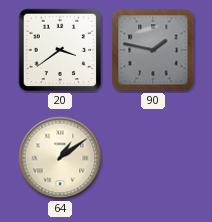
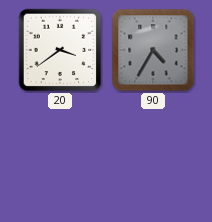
90: 1:47 -> 4:35 (153, 50)
64: 1:09 -> none (60, 158)
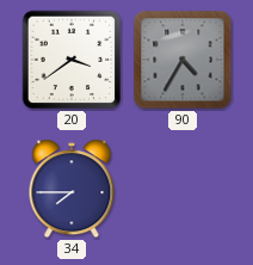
34: none -> 7:45 (72, 189)
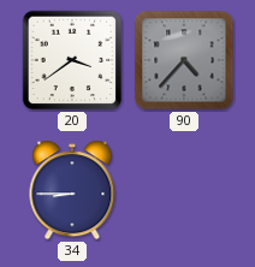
90: 4:35 -> 4:37 (184, 60)
34: 7:45 -> 8:45 (72, 190)
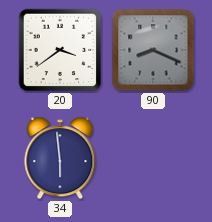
90: 4:37 -> 8:19 (153, 50)
34: 8:45 -> 5:59 (60, 158)
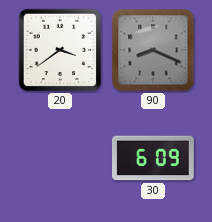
34: 5:59 -> none (60, 158)
30: none -> 6:09 (154, 158)
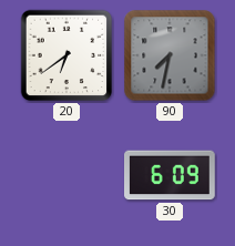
20: 3:39 -> 6:39 (67, 55)
90: 8:19 -> 7:32 (170, 55)
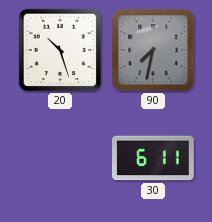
20: 6:39 -> 10:27 (60, 50)
30: 6:09 -> 6:11 (154, 158)
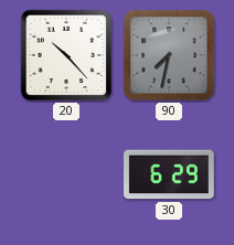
20: 10:27 -> 10:23 (66, 55)
30: 6:11 -> 6:29 (170, 174)
